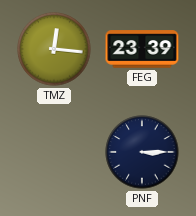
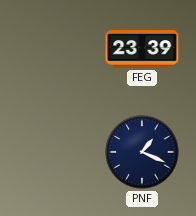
TMZ: 12:16 -> none (54, 49)
PNF: 3:15 -> 1:19 (142, 152)
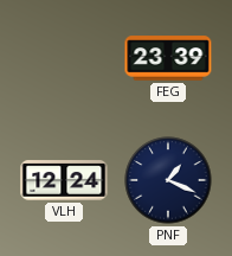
VLH: none -> 12:24 (64, 180)
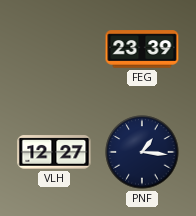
VLH: 12:24 -> 12:27 (54, 152)
PNF: 1:19 -> 1:16 (142, 152)
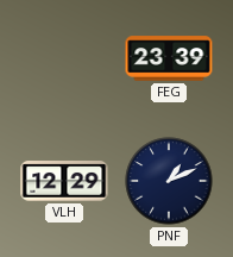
VLH: 12:27 -> 12:29 (64, 181)
PNF: 1:16 -> 1:11 (169, 181)
